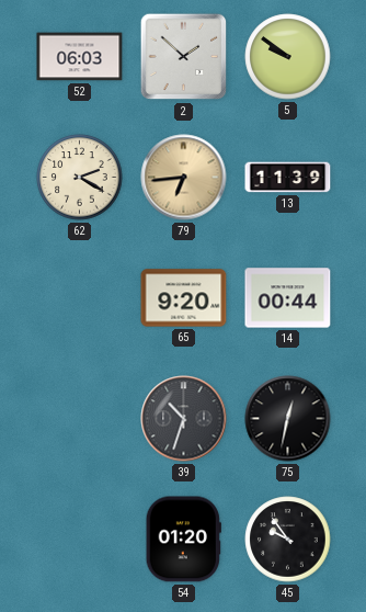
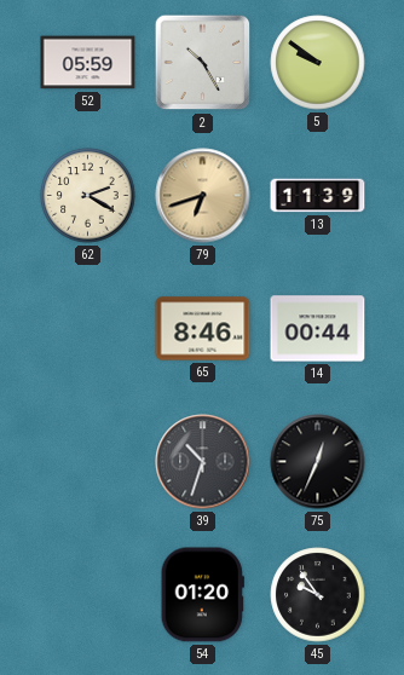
52: 06:03 -> 05:59 (88, 63)
2: 1:52 -> 10:25 (203, 63)
79: 6:44 -> 6:42 (203, 196)
65: 9:20 -> 8:46 (203, 329)
75: 12:32 -> 12:34 (318, 462)
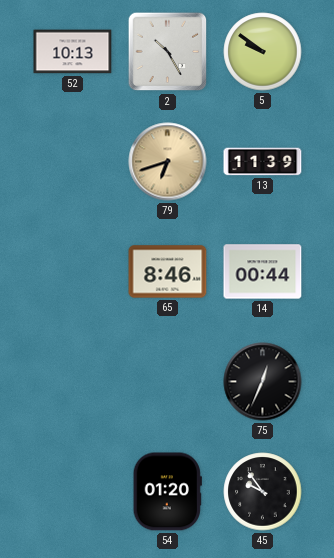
52: 05:59 -> 10:13 (73, 52)
62: 2:20 -> none (88, 196)
39: 10:33 -> none (203, 462)
